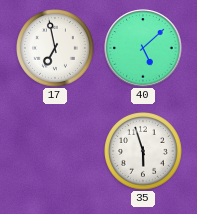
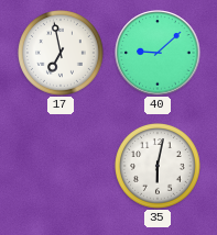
40: 5:08 -> 9:08 (158, 53)
35: 5:57 -> 6:02 (159, 167)
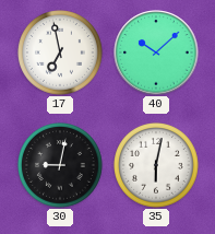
40: 9:08 -> 10:08 (156, 52)
30: none -> 9:02 (61, 166)
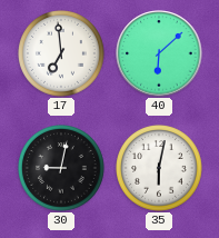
17: 6:58 -> 6:59 (62, 54)
40: 10:08 -> 6:08 (159, 53)
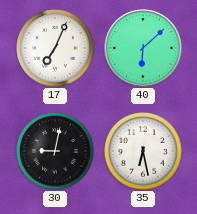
17: 6:59 -> 7:04 (56, 49)
35: 6:02 -> 6:28 (144, 152)
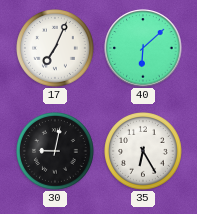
35: 6:28 -> 6:25 (144, 152)
